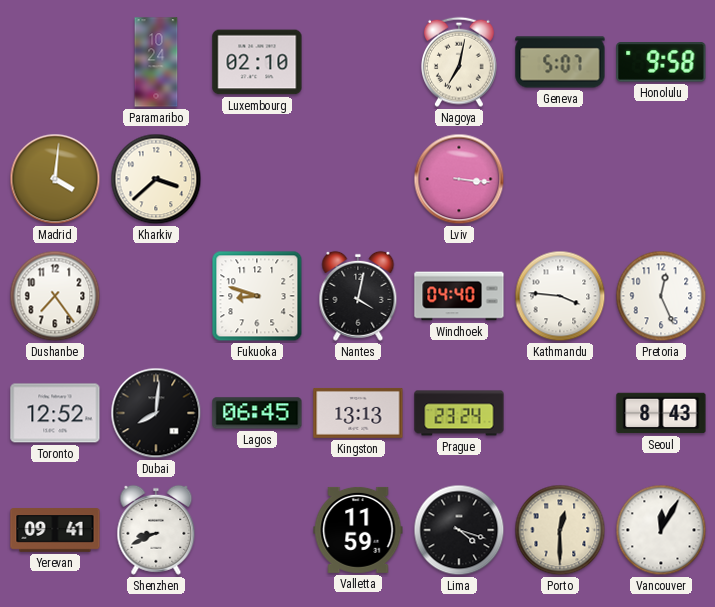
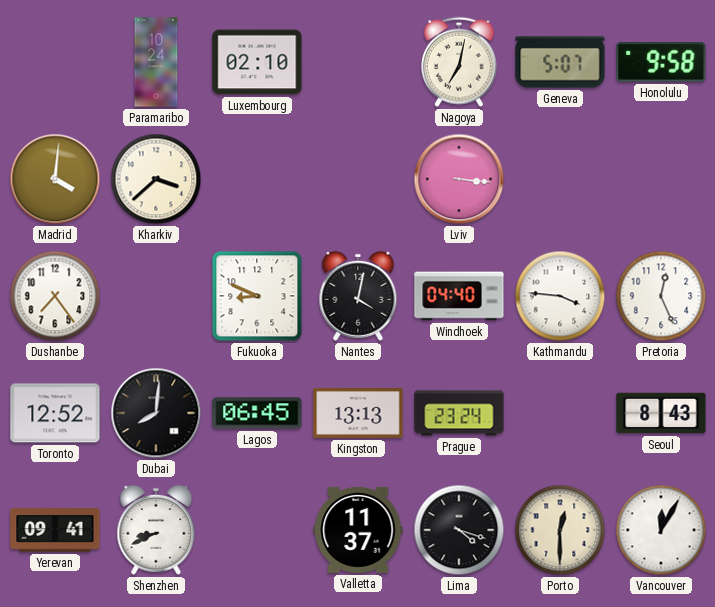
Fukuoka: 8:48 -> 8:49 (257, 296)
Valletta: 11:59 -> 11:37 (358, 530)
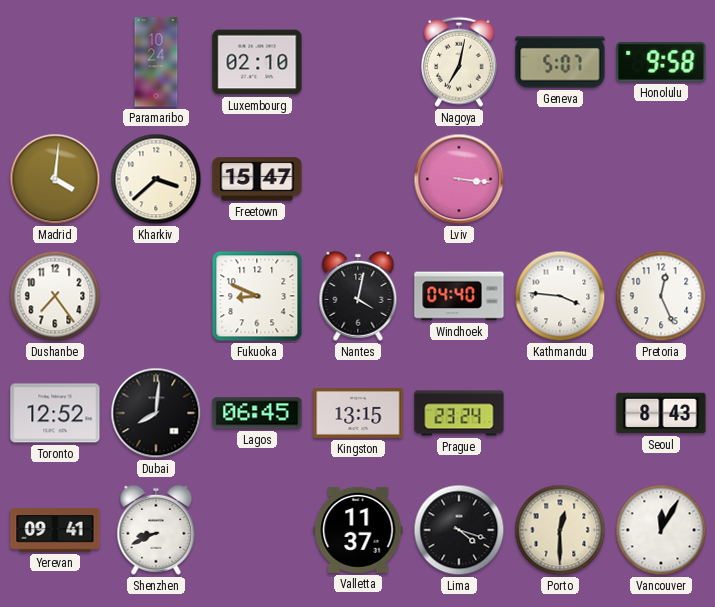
Freetown: none -> 15:47 (257, 179)
Kingston: 13:13 -> 13:15 (358, 413)
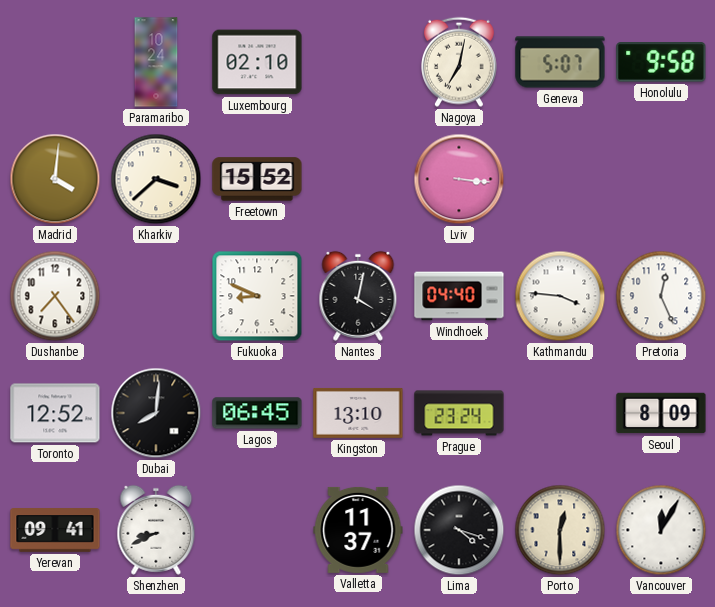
Freetown: 15:47 -> 15:52 (257, 179)
Kingston: 13:15 -> 13:10 (358, 413)
Seoul: 8:43 -> 8:09 (661, 413)
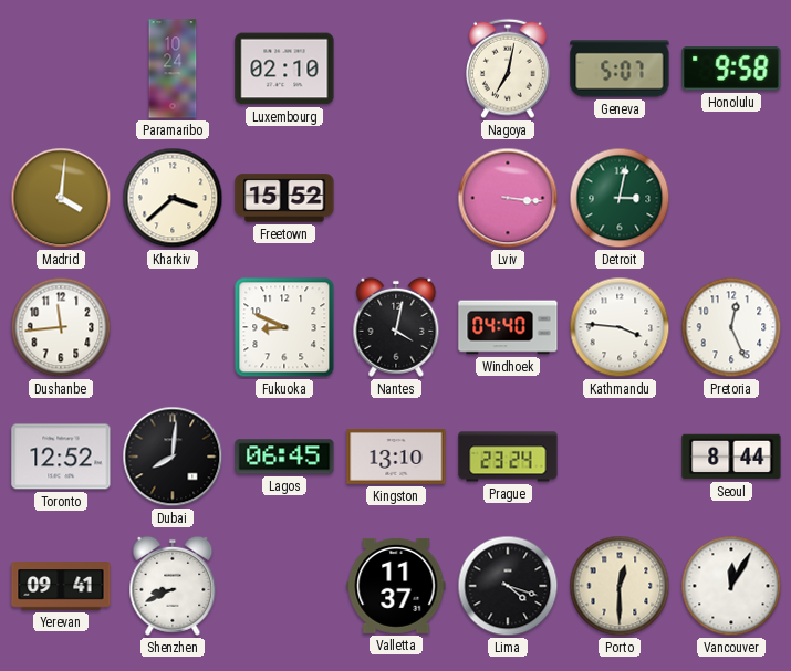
Detroit: none -> 3:02 (620, 198)
Dushanbe: 7:24 -> 11:44 (61, 327)
Seoul: 8:09 -> 8:44 (731, 457)
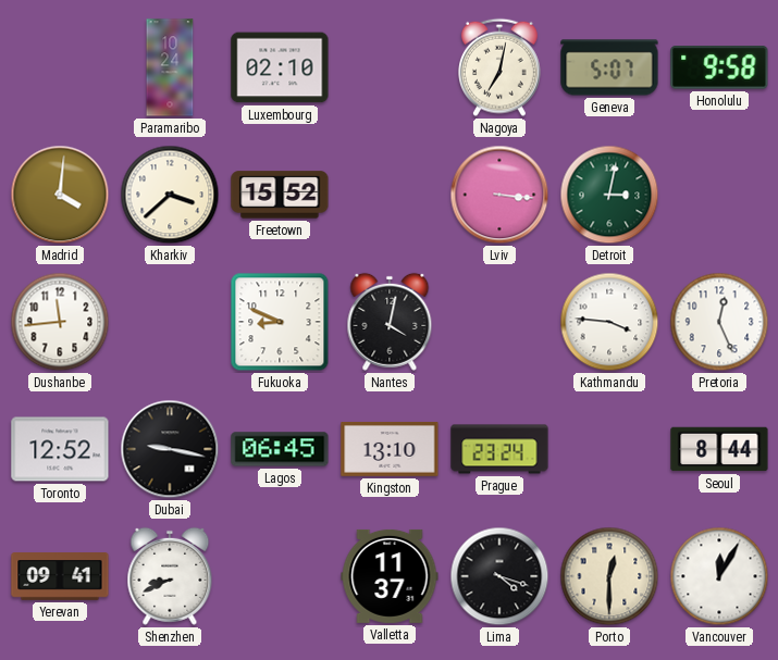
Windhoek: 04:40 -> none (508, 327)
Dubai: 8:01 -> 9:17 (170, 449)
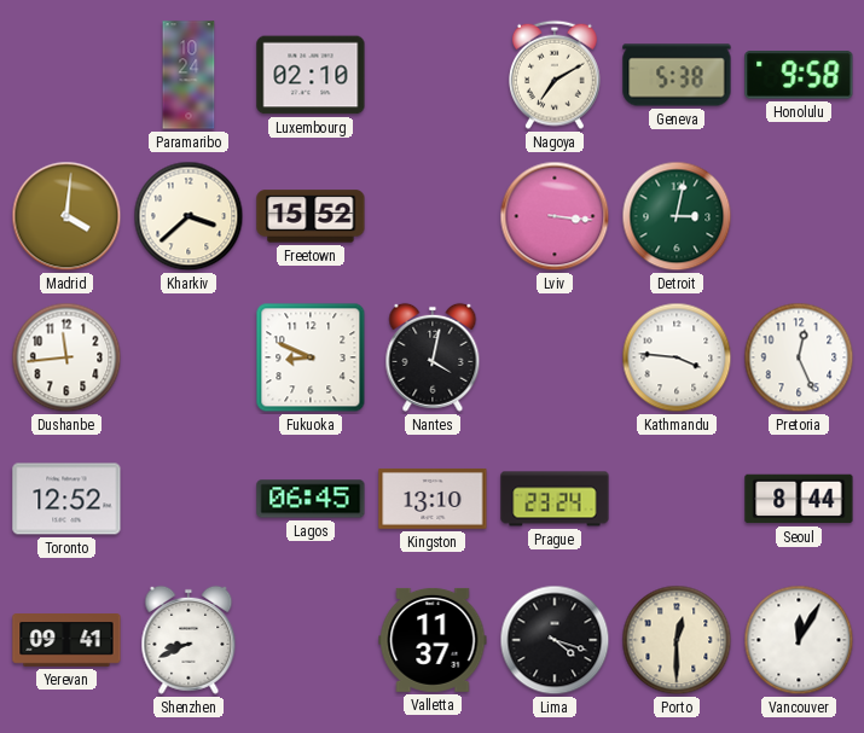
Nagoya: 7:02 -> 7:10 (556, 75)
Geneva: 5:07 -> 5:38 (677, 75)
Dubai: 9:17 -> none (170, 449)
